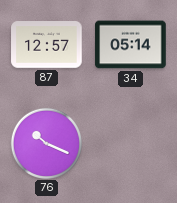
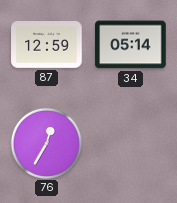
87: 12:57 -> 12:59 (47, 45)
76: 10:19 -> 12:35 (46, 143)
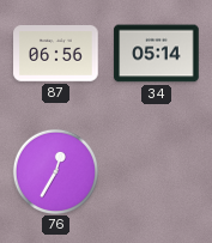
87: 12:59 -> 06:56 (56, 54)
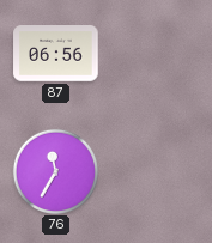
34: 05:14 -> none (157, 54)
76: 12:35 -> 11:35 (55, 171)
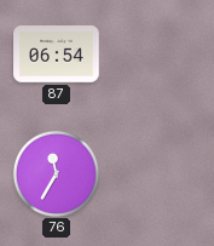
87: 06:56 -> 06:54 (57, 55)
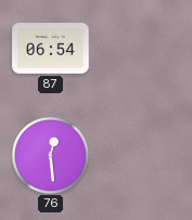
76: 11:35 -> 12:29 (50, 155)
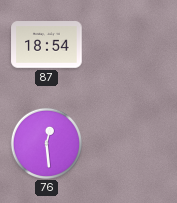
87: 06:54 -> 18:54 (47, 45)
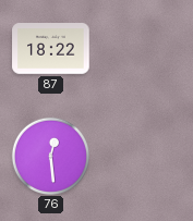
87: 18:54 -> 18:22 (51, 49)
